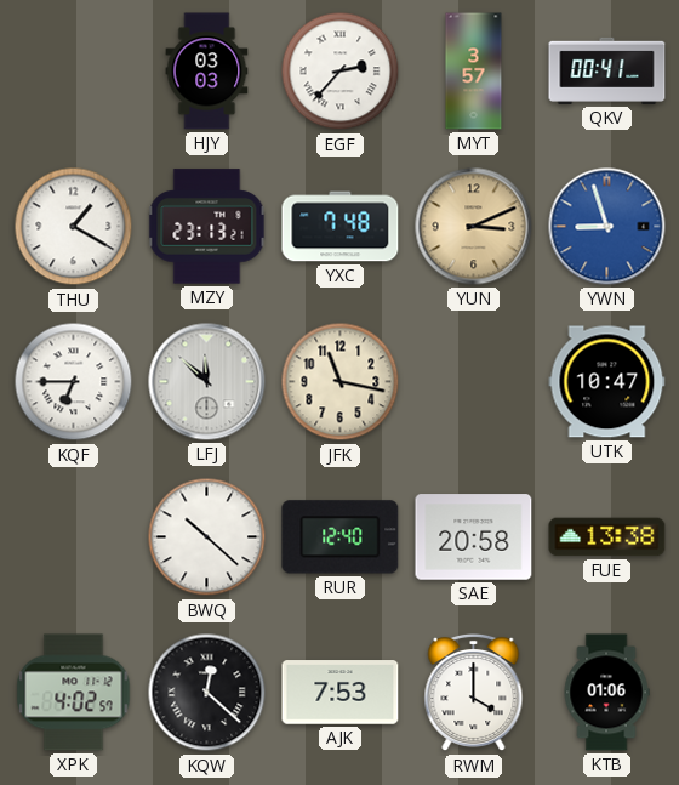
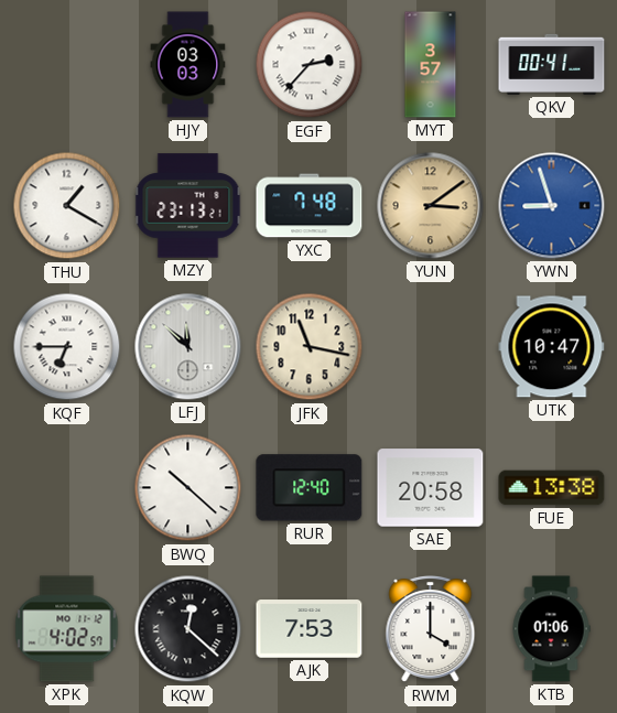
YUN: 3:11 -> 3:09 (431, 206)
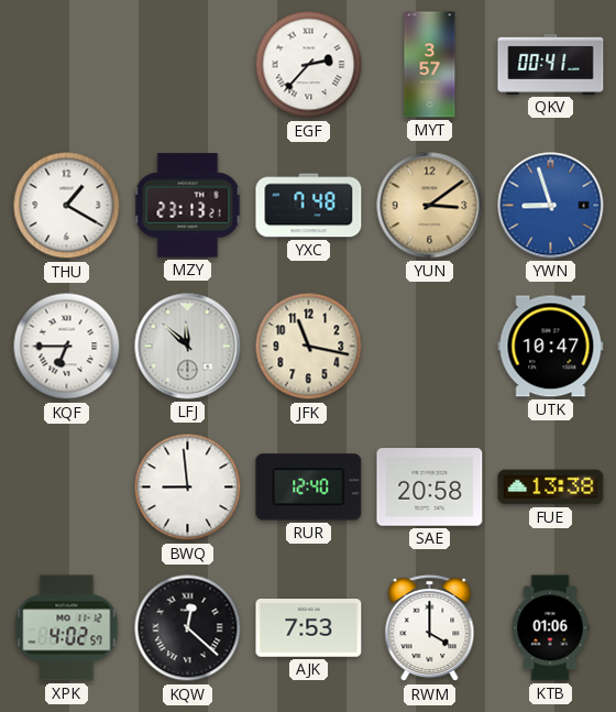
HJY: 03:03 -> none (188, 65)
BWQ: 10:22 -> 8:59 (188, 488)
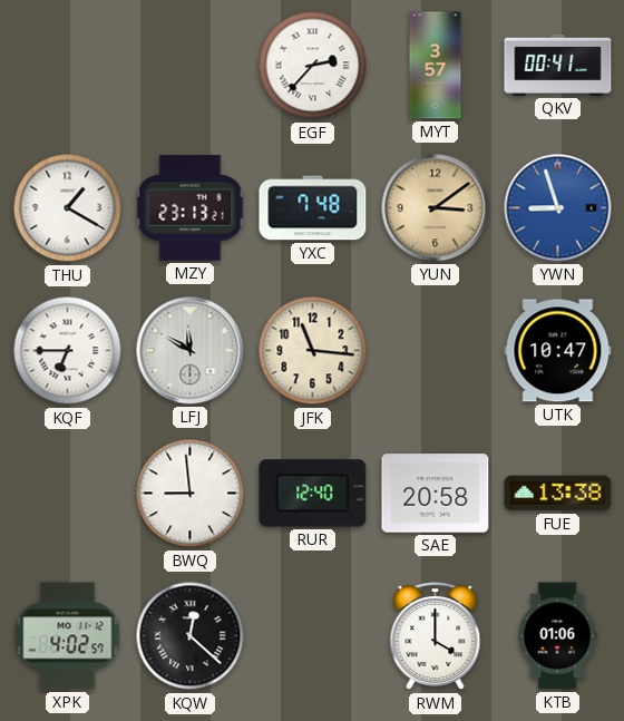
LFJ: 11:52 -> 11:50 (191, 351)
JFK: 11:17 -> 11:16 (313, 351)
AJK: 7:53 -> none (309, 628)
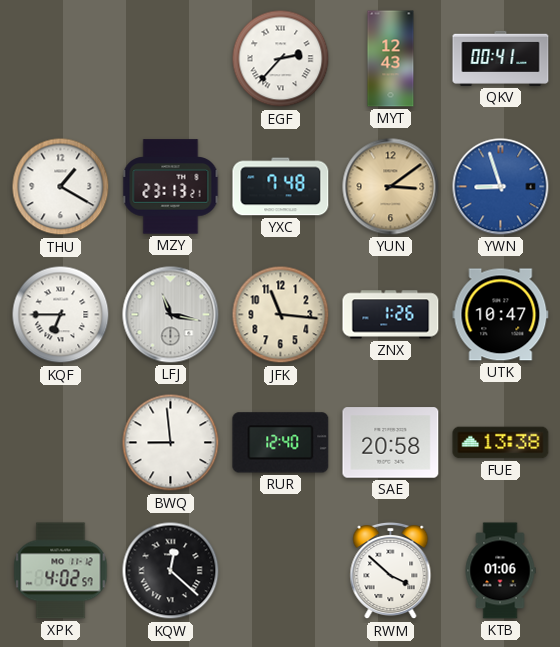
MYT: 3:57 -> 12:43 (391, 59)
LFJ: 11:50 -> 11:17 (171, 315)
ZNX: none -> 1:26 (391, 315)
RWM: 4:00 -> 3:52 (391, 571)
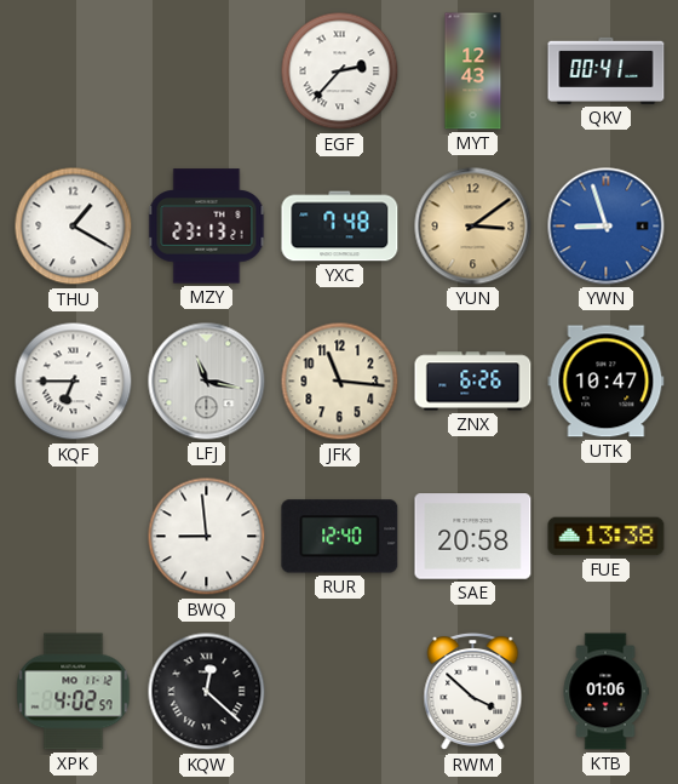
ZNX: 1:26 -> 6:26 (473, 382)
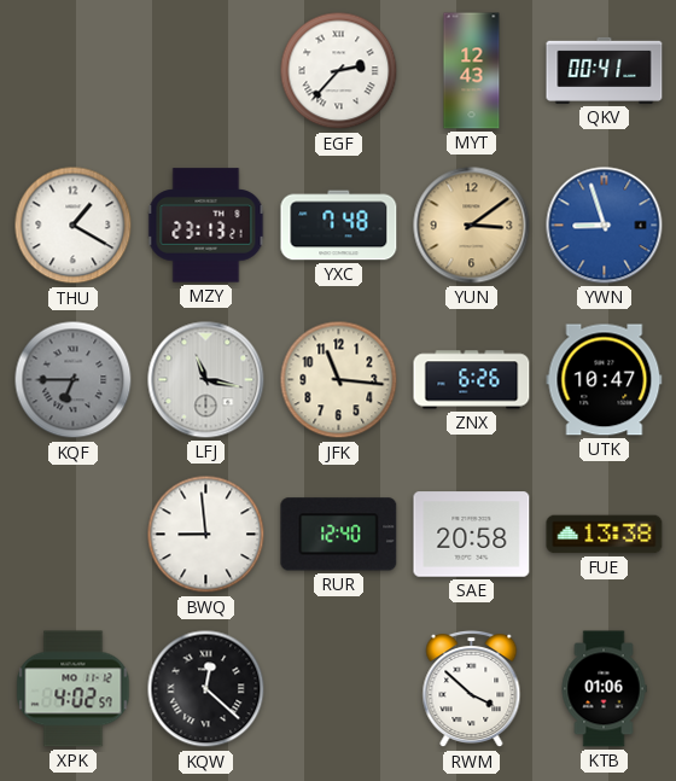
KQF dial: white -> grey (74, 380)
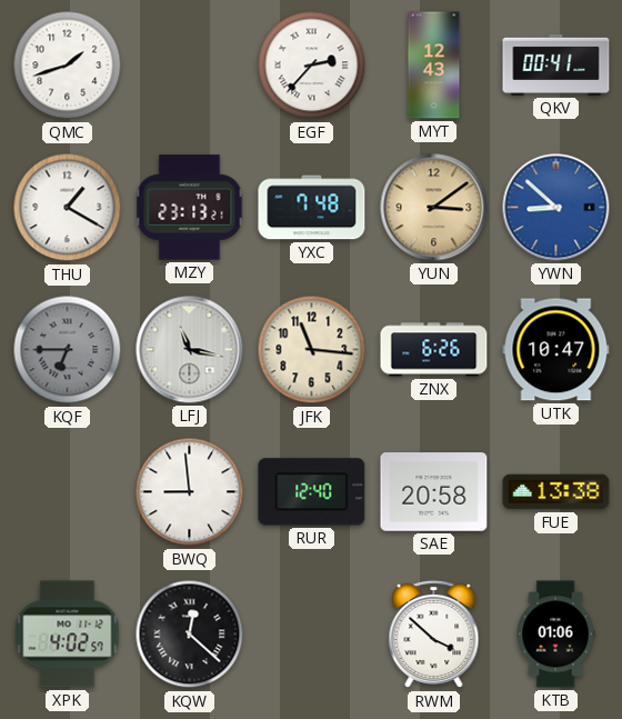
QMC: none -> 1:42 (68, 66)
YWN: 8:57 -> 8:52 (556, 208)
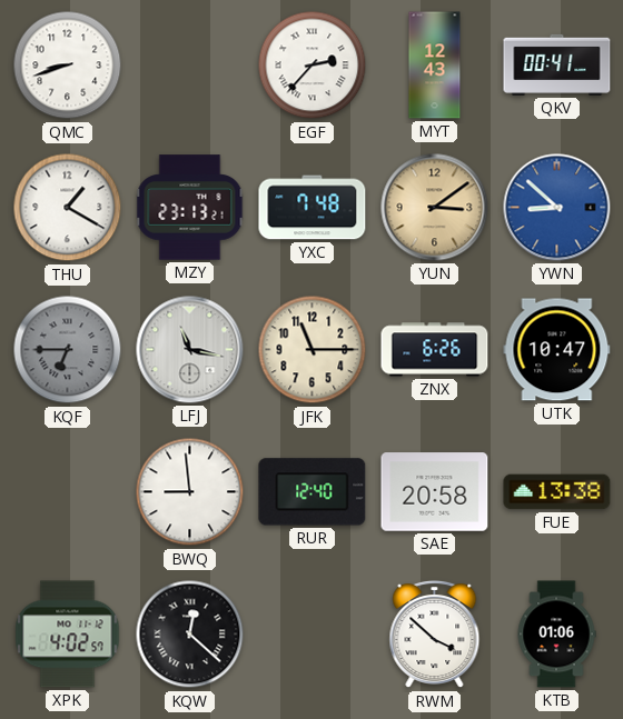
QMC: 1:42 -> 8:42 (68, 66)
JFK: 11:16 -> 11:15 (313, 350)
